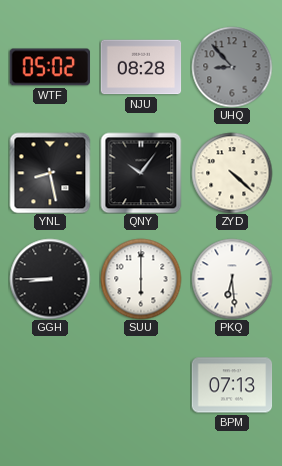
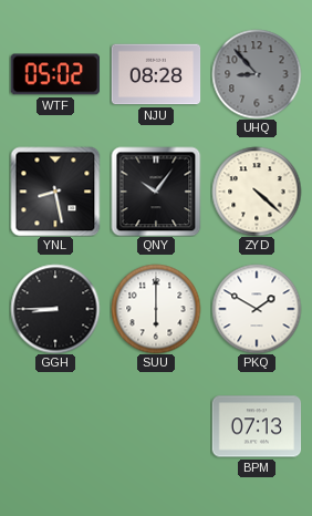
PKQ: 6:29 -> 1:50 (257, 309)
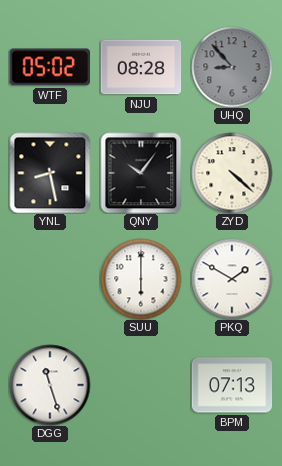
GGH: 8:45 -> none (55, 309)
DGG: none -> 11:27 (50, 385)
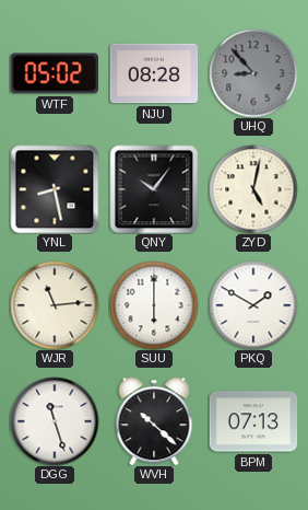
ZYD: 4:22 -> 5:02 (253, 189)
WJR: none -> 11:14 (55, 305)
WVH: none -> 10:22 (154, 421)
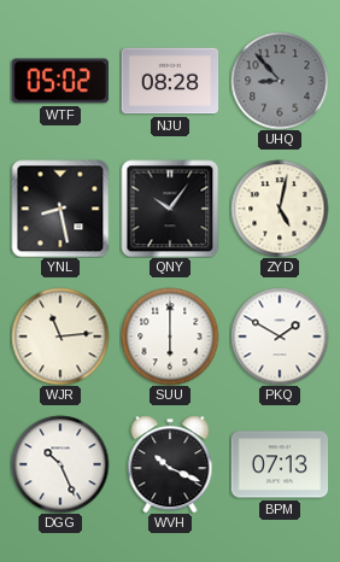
DGG: 11:27 -> 10:26 (60, 464)
WVH: 10:22 -> 10:19 (170, 464)
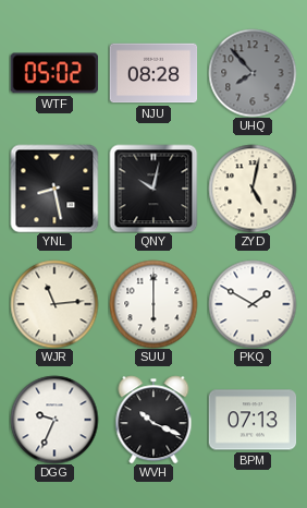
UHQ: 8:53 -> 7:53 (253, 73)
QNY: 10:06 -> 10:02 (153, 189)
DGG: 10:26 -> 9:34 (54, 420)
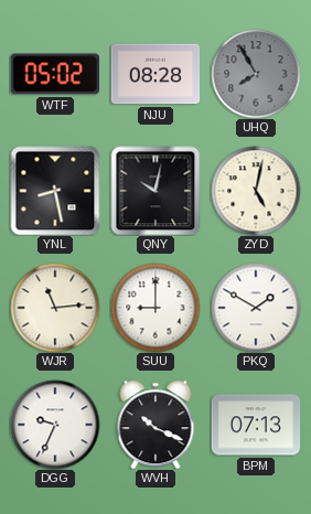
UHQ: 7:53 -> 7:55 (256, 74)
SUU: 6:00 -> 9:00 (155, 308)
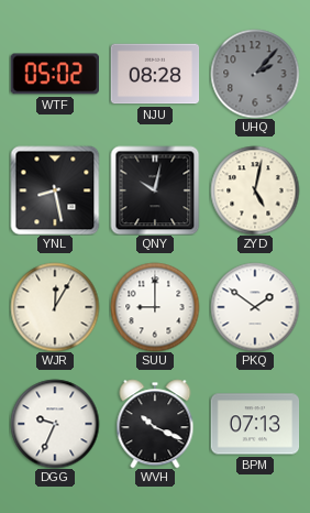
UHQ: 7:55 -> 2:07 (255, 74)
WJR: 11:14 -> 12:05 (55, 307)
PKQ: 1:50 -> 1:51 (255, 307)
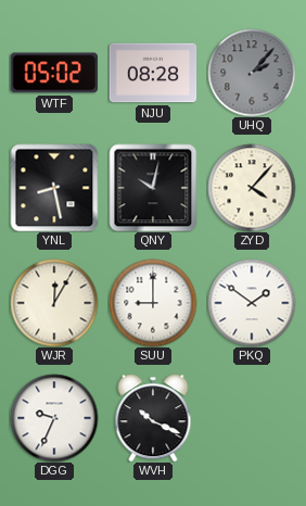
ZYD: 5:02 -> 4:07 (252, 188)
BPM: 07:13 -> none (255, 424)
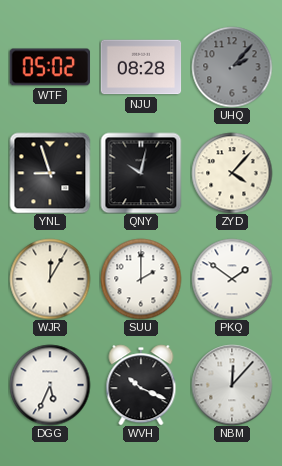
YNL: 8:28 -> 8:57 (50, 173)
SUU: 9:00 -> 2:00 (141, 279)
DGG: 9:34 -> 5:34 (50, 385)
NBM: none -> 12:07 (232, 385)
